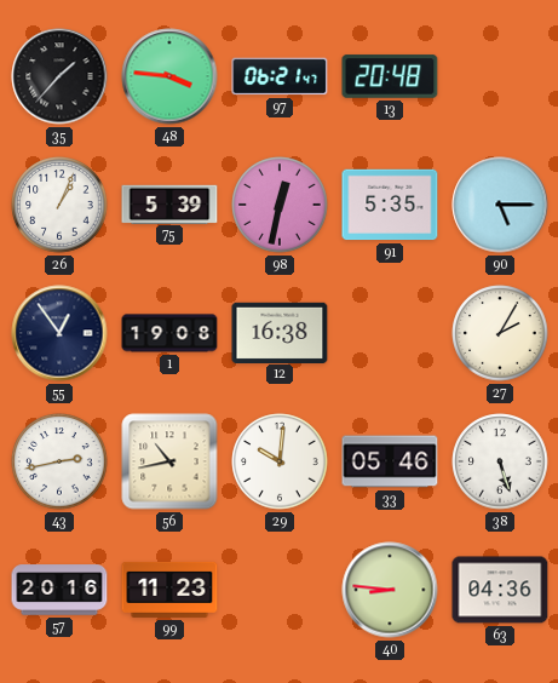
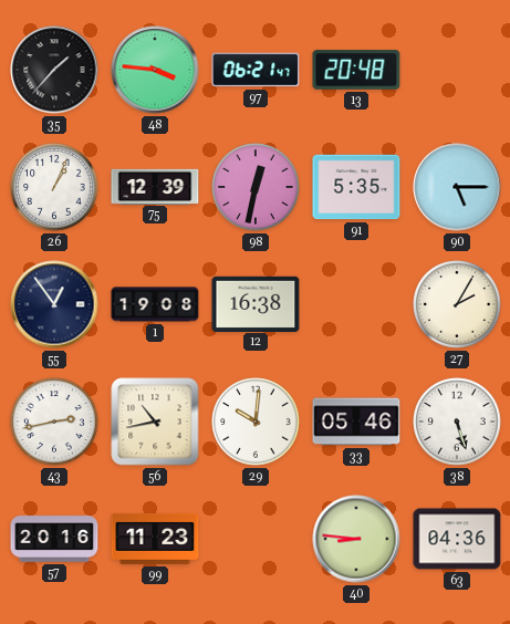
75: 5:39 -> 12:39 (155, 186)
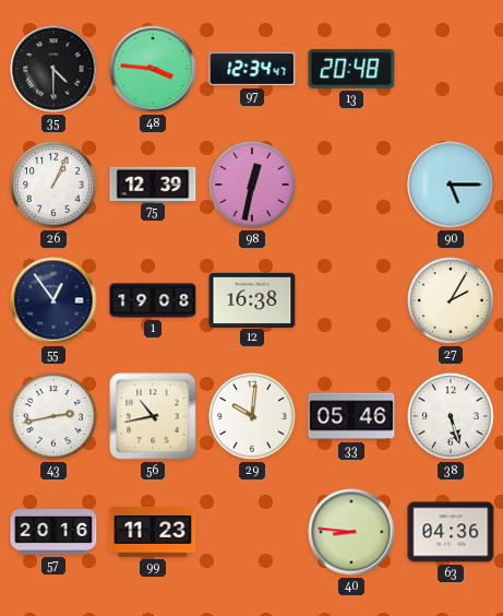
35: 1:37 -> 4:30 (53, 69)
97: 06:21 -> 12:34 (252, 69)
91: 5:35 -> none (356, 187)
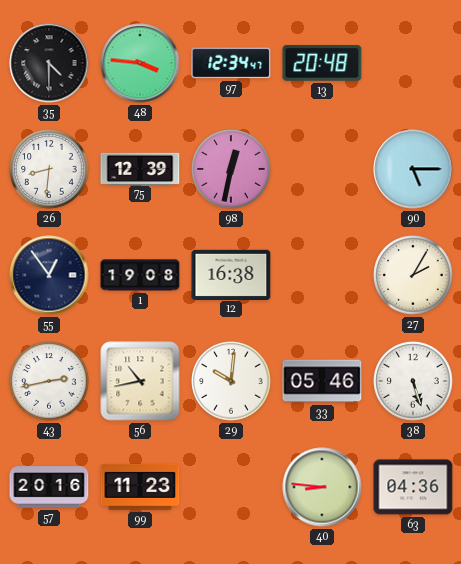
26: 1:04 -> 8:31 (49, 169)
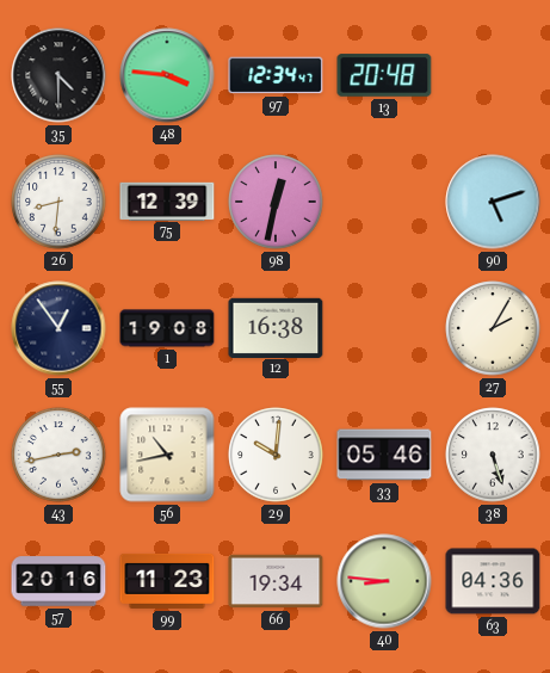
90: 5:15 -> 5:12 (493, 202)
66: none -> 19:34 (276, 581)
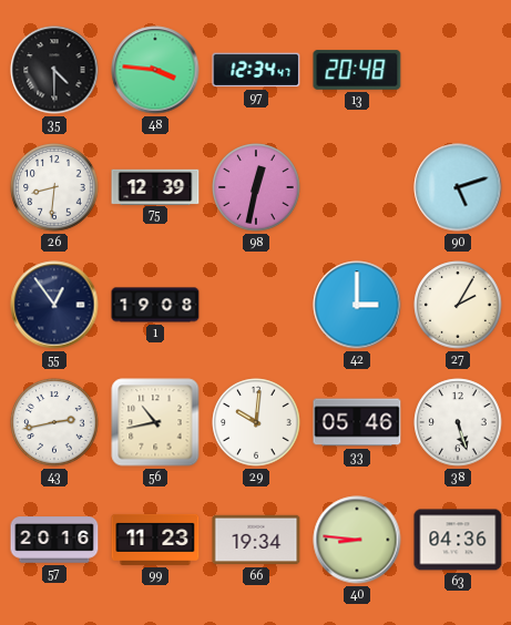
12: 16:38 -> none (276, 327)
42: none -> 3:00 (357, 305)
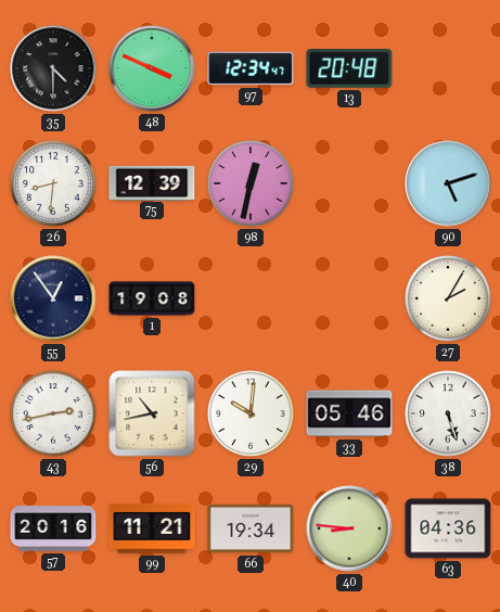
48: 3:46 -> 3:49 (152, 68)
42: 3:00 -> none (357, 305)
99: 11:23 -> 11:21 (152, 528)
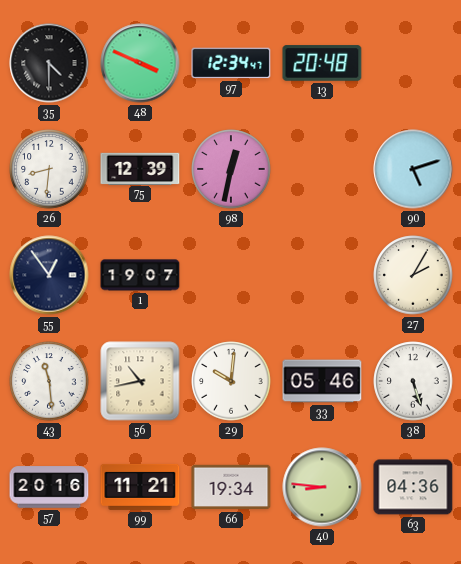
1: 19:08 -> 19:07 (140, 275)
43: 2:43 -> 11:29 (49, 381)
